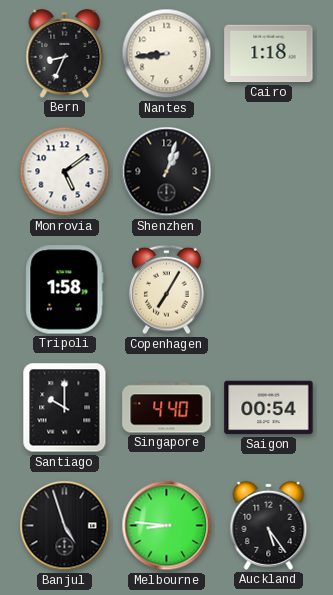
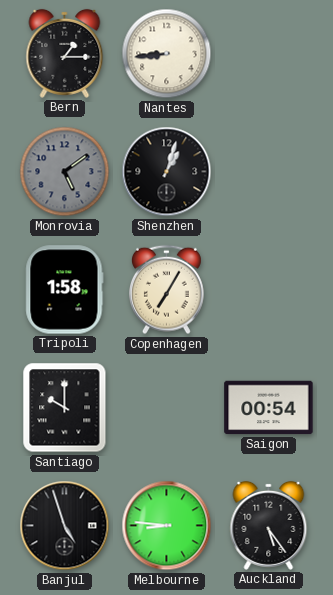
Bern: 8:34 -> 1:15 (65, 53)
Cairo: 1:18 -> none (269, 54)
Monrovia dial: white -> grey (65, 172)
Singapore: 4:40 -> none (167, 408)
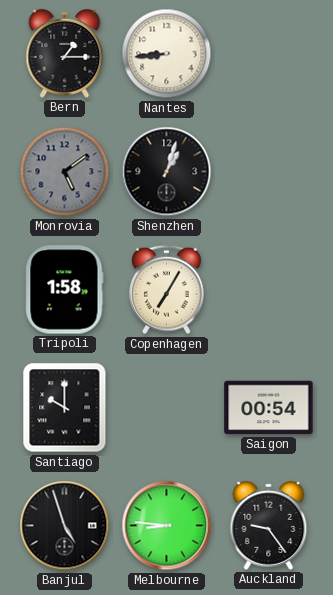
Auckland: 5:24 -> 9:24 (269, 525)
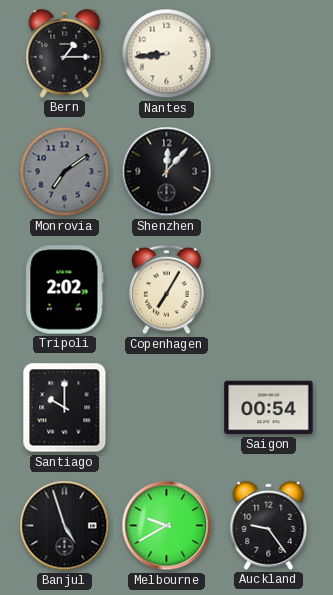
Monrovia: 5:09 -> 7:09 (65, 172)
Shenzhen: 1:03 -> 12:07 (167, 172)
Tripoli: 1:58 -> 2:02 (65, 290)
Melbourne: 8:46 -> 9:40 (167, 526)
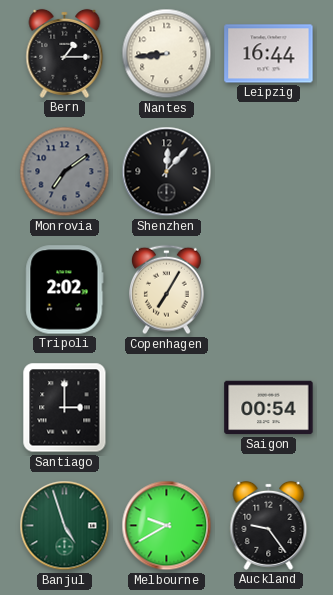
Leipzig: none -> 16:44 (269, 54)
Santiago: 10:00 -> 3:00 (65, 408)
Banjul dial: black -> green (65, 526)
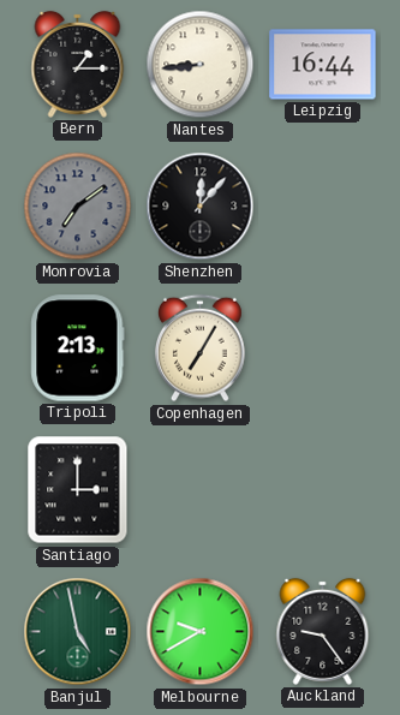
Tripoli: 2:02 -> 2:13 (78, 348)
Saigon: 00:54 -> none (269, 408)
Banjul: 4:57 -> 4:58 (78, 632)
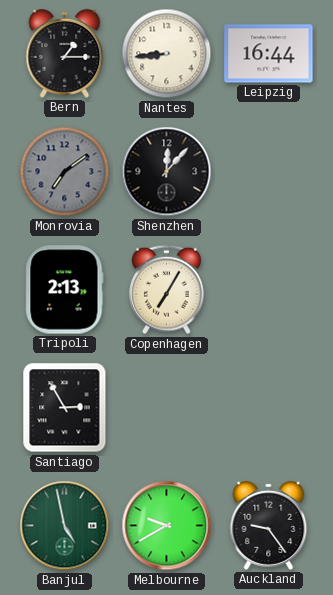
Santiago: 3:00 -> 2:55 (65, 408)
